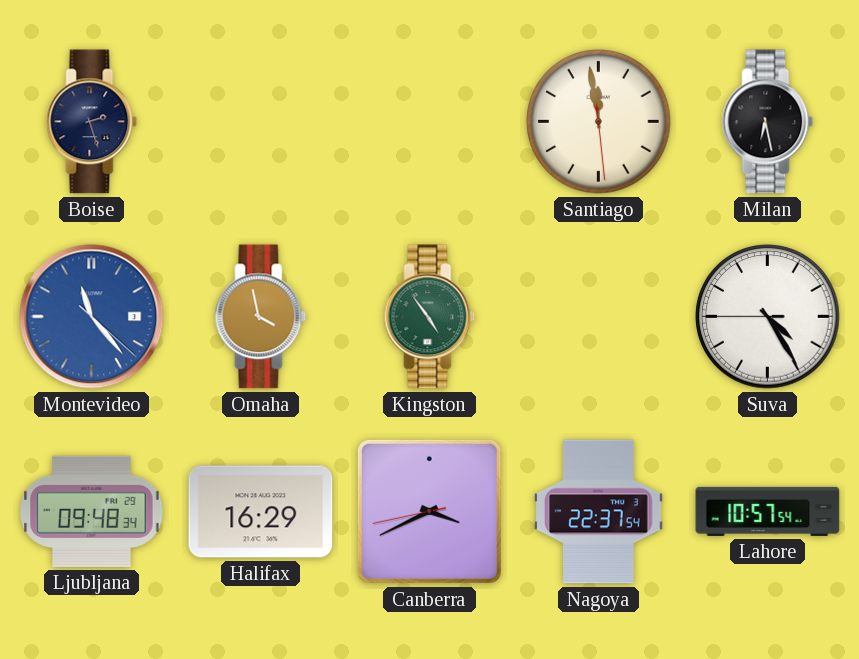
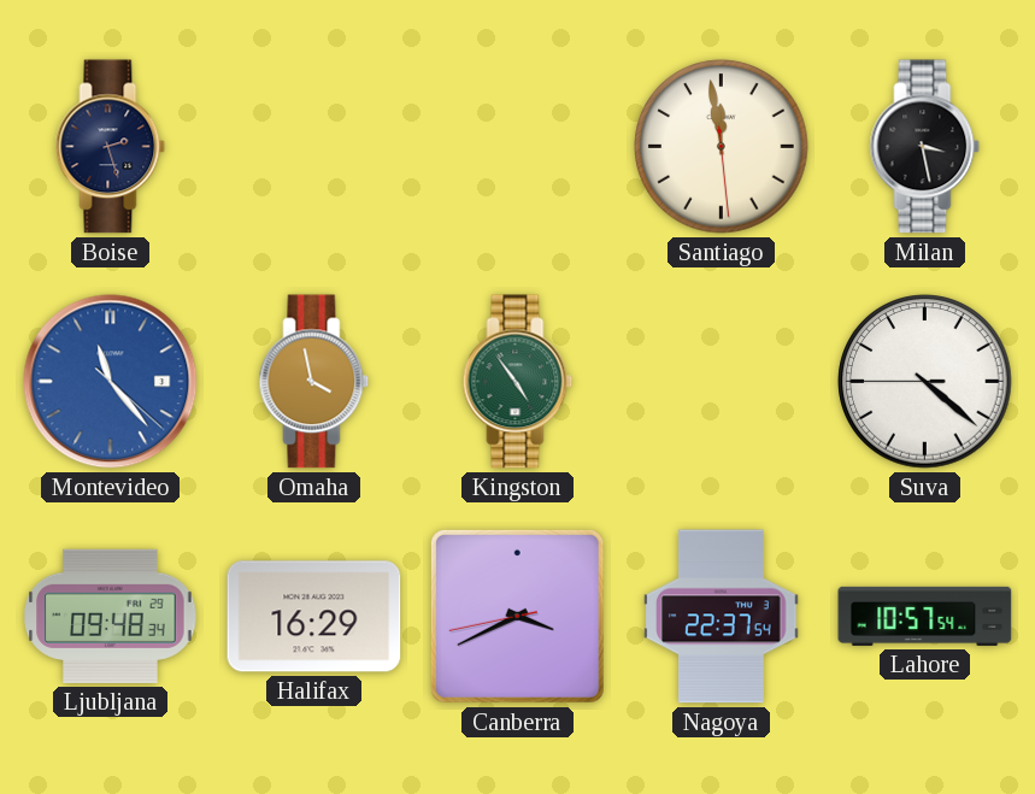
Milan: 6:28 -> 3:28 (925, 147)
Suva: 4:24 -> 4:21 (925, 382)
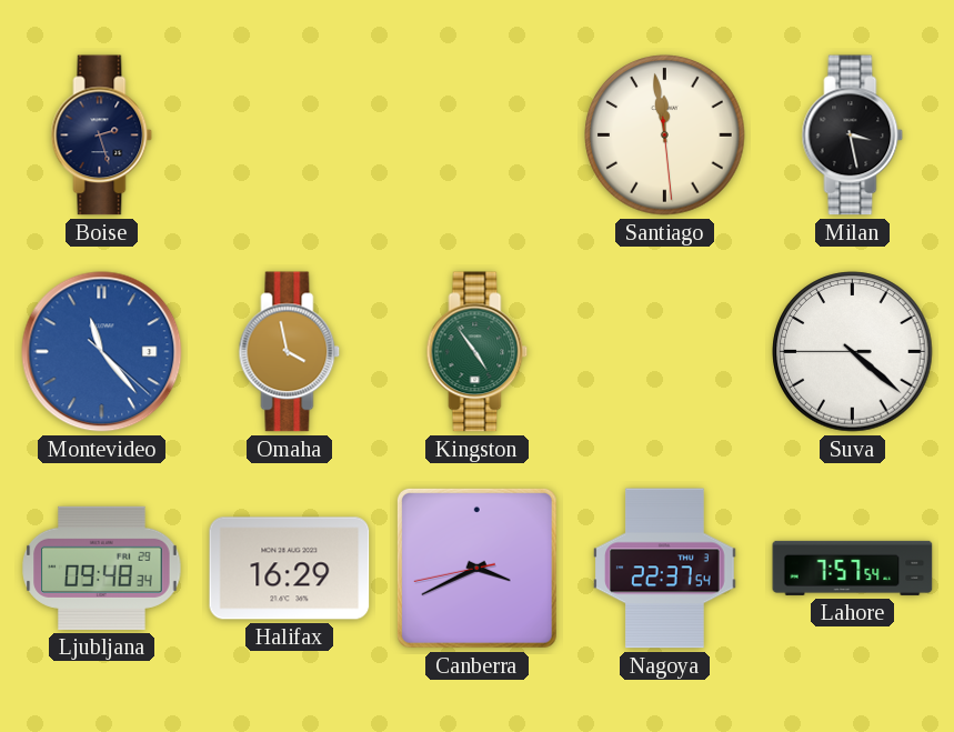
Lahore: 10:57 -> 7:57 (853, 568)
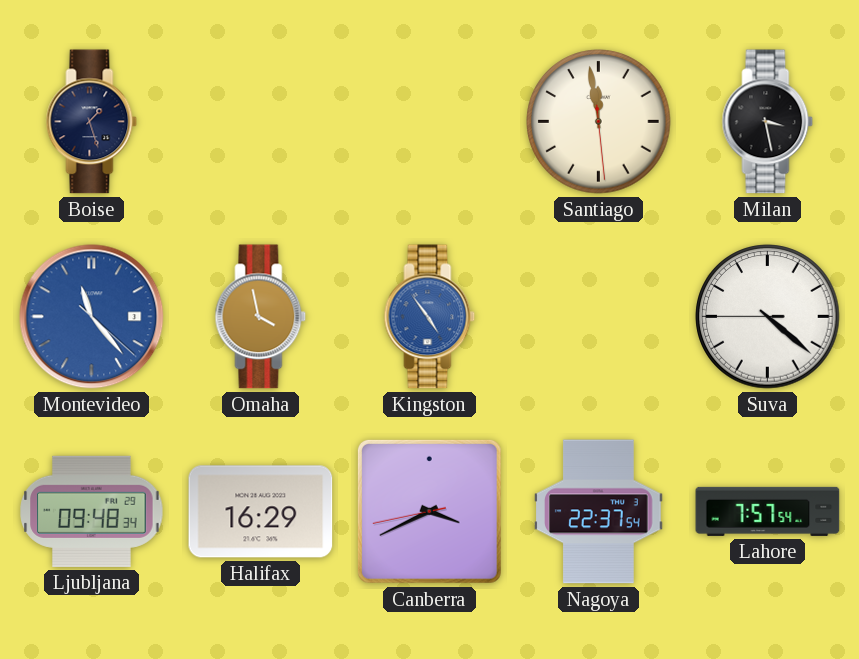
Boise: 2:27 -> 1:27 (92, 122)
Kingston dial: green -> blue (430, 317)
